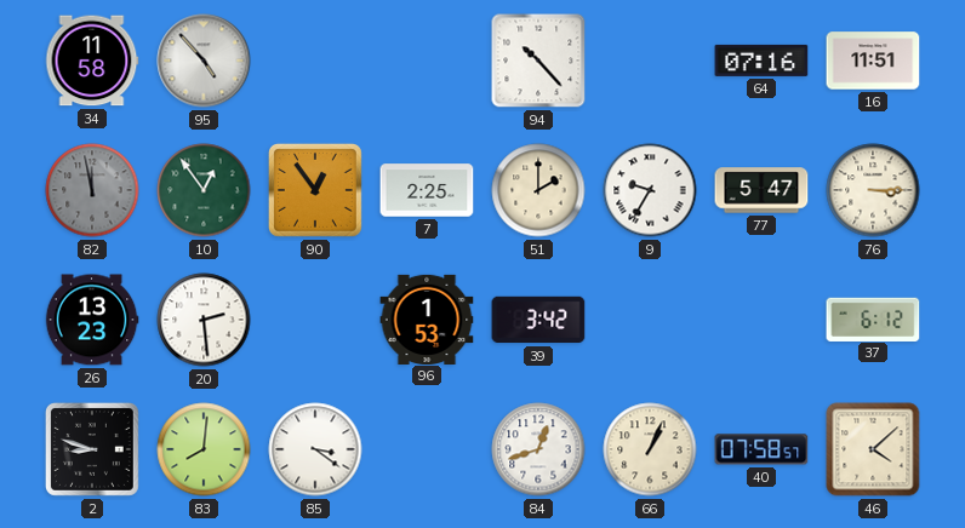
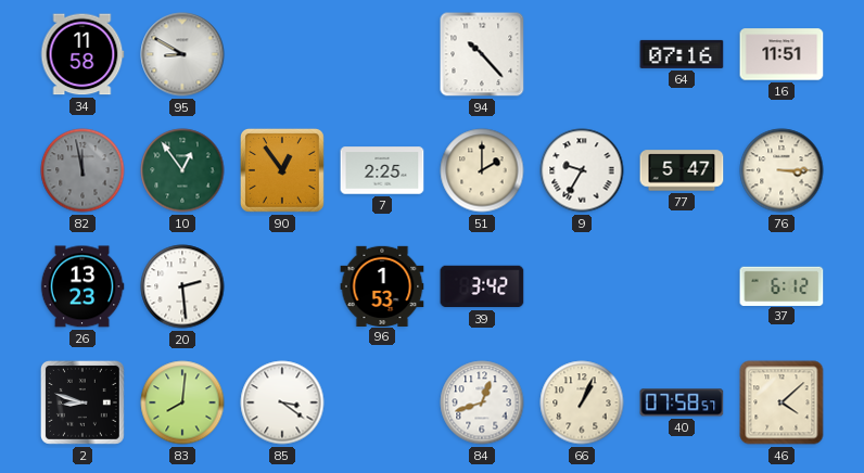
95: 4:53 -> 8:50 (182, 54)
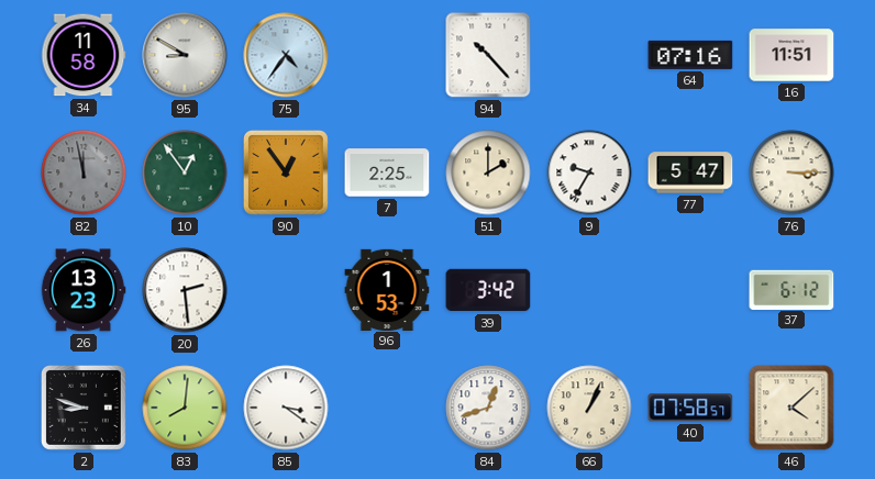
75: none -> 4:36 (286, 55)
